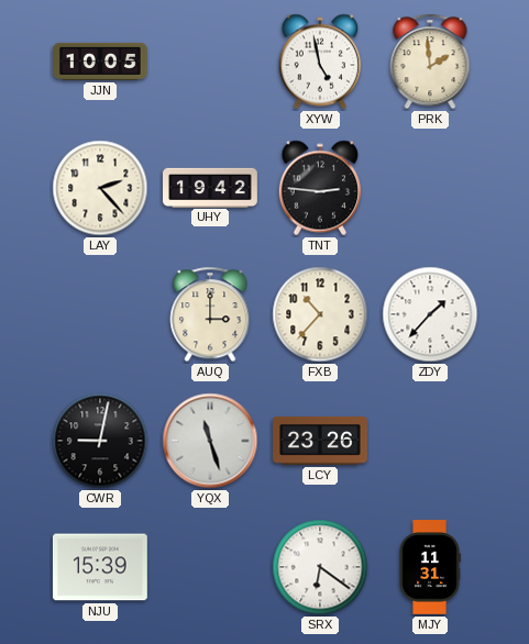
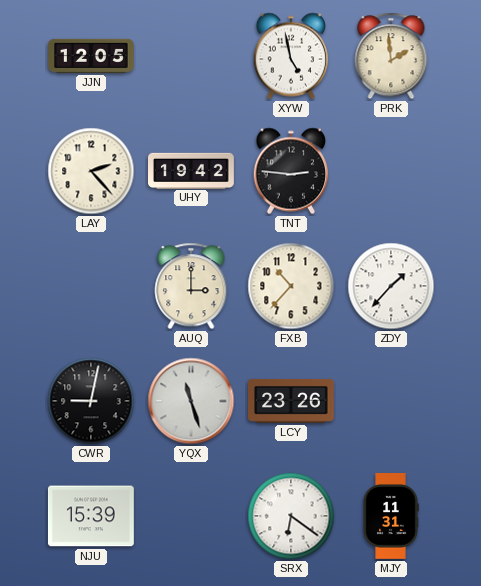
JJN: 10:05 -> 12:05 (92, 56)
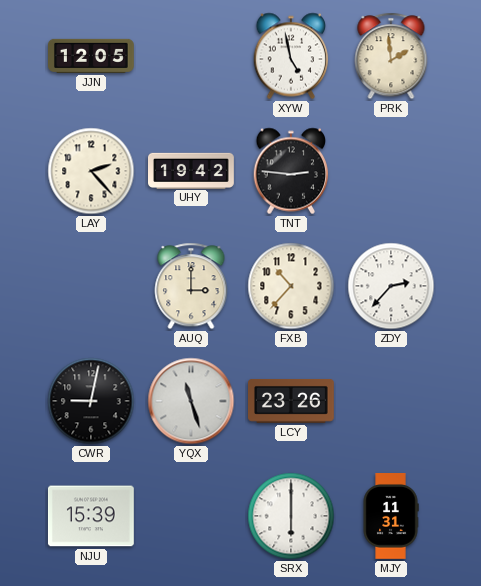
ZDY: 1:37 -> 2:37 (391, 286)
SRX: 6:21 -> 6:00 (291, 516)
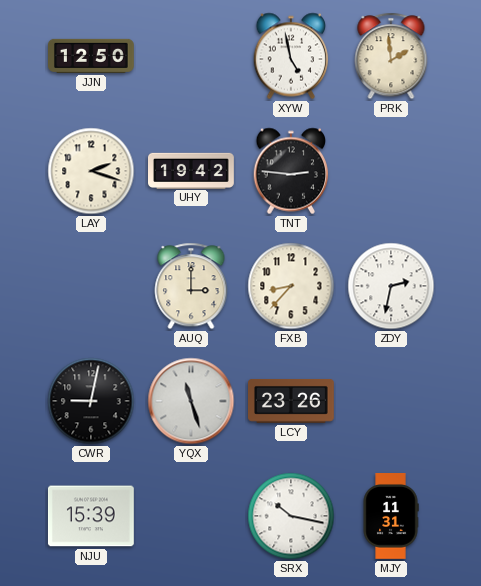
JJN: 12:05 -> 12:50 (92, 56)
LAY: 2:23 -> 2:18 (91, 171)
FXB: 10:37 -> 8:37 (291, 286)
ZDY: 2:37 -> 2:32 (391, 286)
SRX: 6:00 -> 10:17 (291, 516)
